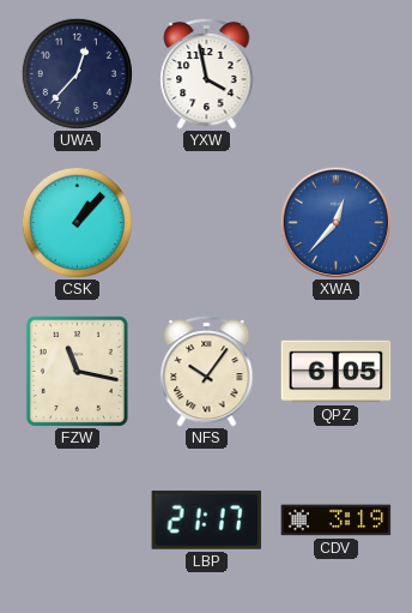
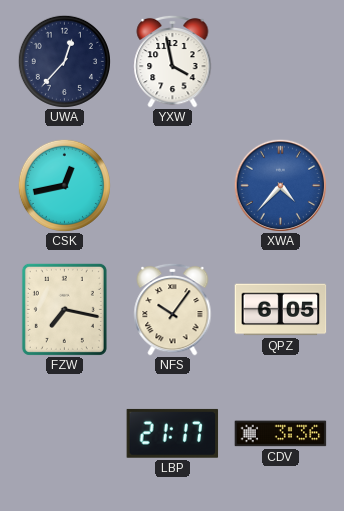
CSK: 1:07 -> 12:43 (64, 185)
XWA: 12:37 -> 4:37 (280, 185)
FZW: 11:17 -> 7:17 (64, 309)
CDV: 3:19 -> 3:36 (281, 434)
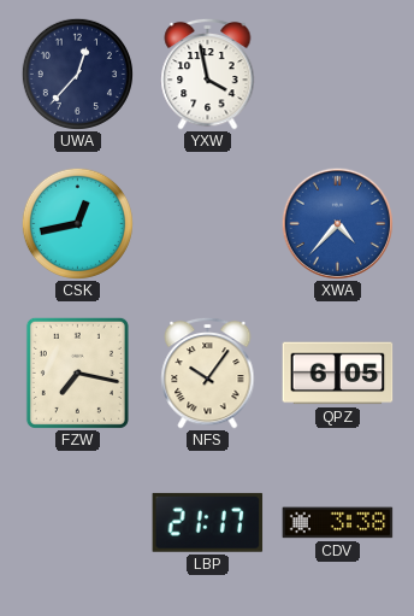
CDV: 3:36 -> 3:38 (338, 523)
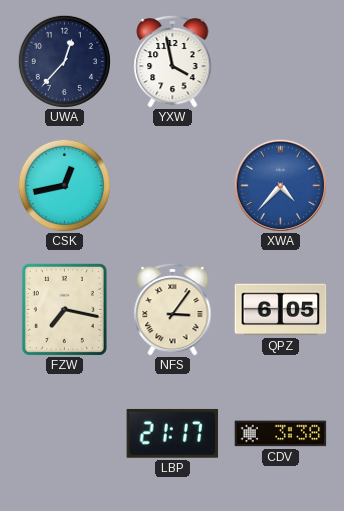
NFS: 10:06 -> 3:06 (173, 309)
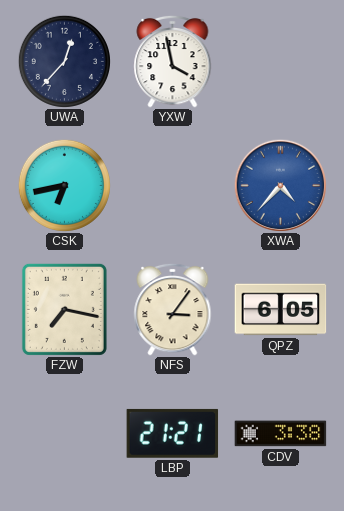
CSK: 12:43 -> 6:43 (64, 185)
LBP: 21:17 -> 21:21 (173, 433)
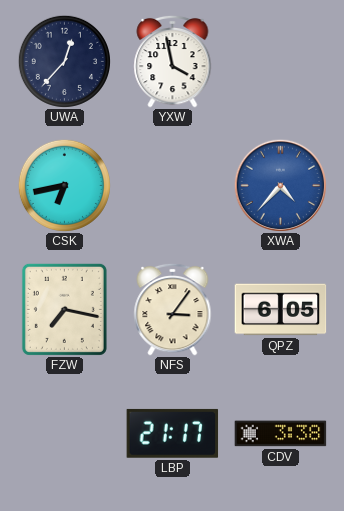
LBP: 21:21 -> 21:17 (173, 433)
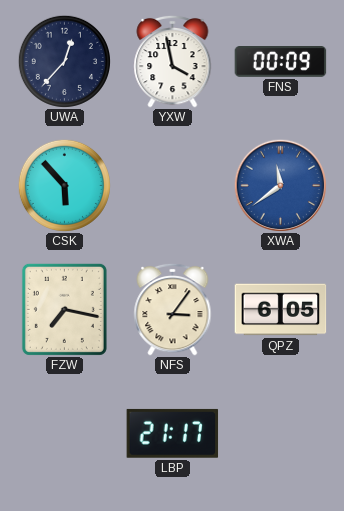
FNS: none -> 00:09 (281, 62)
CSK: 6:43 -> 5:53 (64, 185)
XWA: 4:37 -> 11:39 (280, 185)
CDV: 3:38 -> none (281, 434)
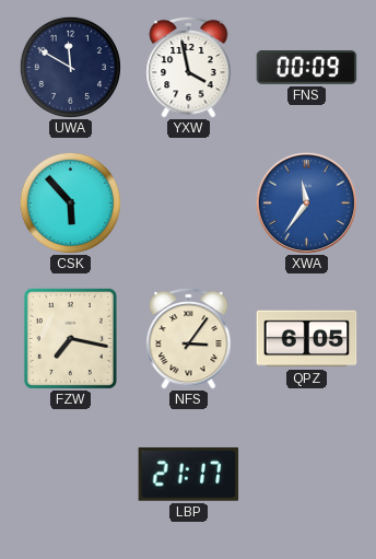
UWA: 12:37 -> 11:50 (70, 67)
XWA: 11:39 -> 11:36 (306, 202)
